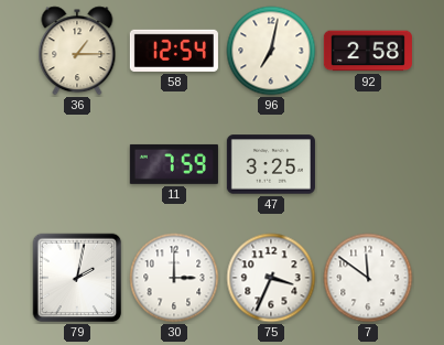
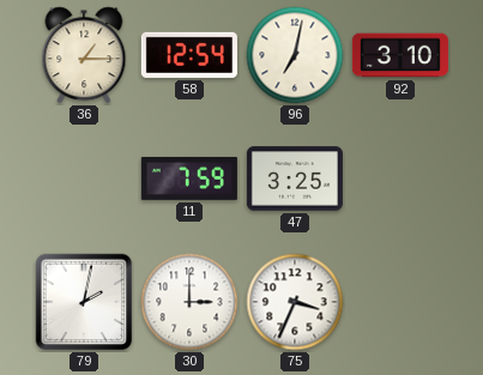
92: 2:58 -> 3:10 (400, 55)
7: 11:51 -> none (368, 278)
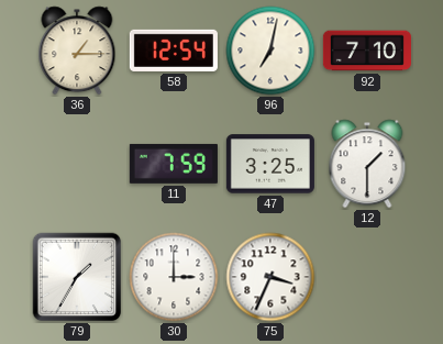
92: 3:10 -> 7:10 (367, 51)
12: none -> 1:30 (367, 164)
79: 2:02 -> 1:35 (77, 277)
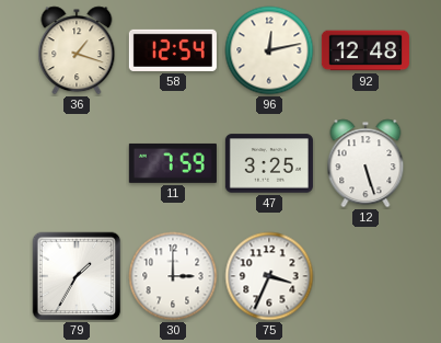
36: 1:15 -> 1:18 (77, 50)
96: 7:02 -> 12:13 (269, 50)
92: 7:10 -> 12:48 (365, 50)
12: 1:30 -> 5:27 (365, 163)
